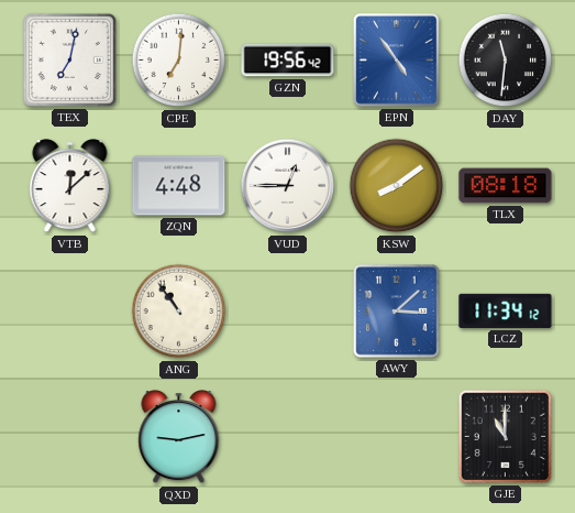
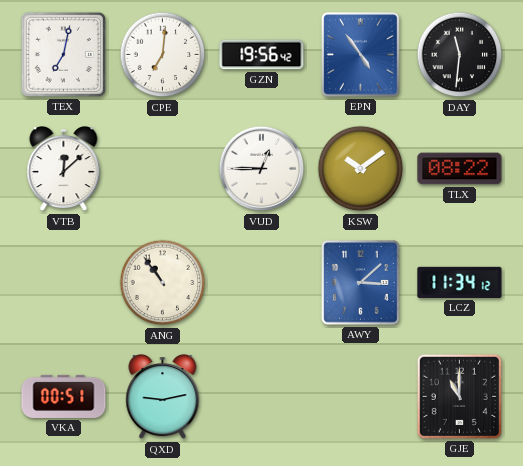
ZQN: 4:48 -> none (179, 186)
KSW: 8:09 -> 10:09 (361, 169)
TLX: 08:18 -> 08:22 (460, 169)
VKA: none -> 00:51 (64, 396)
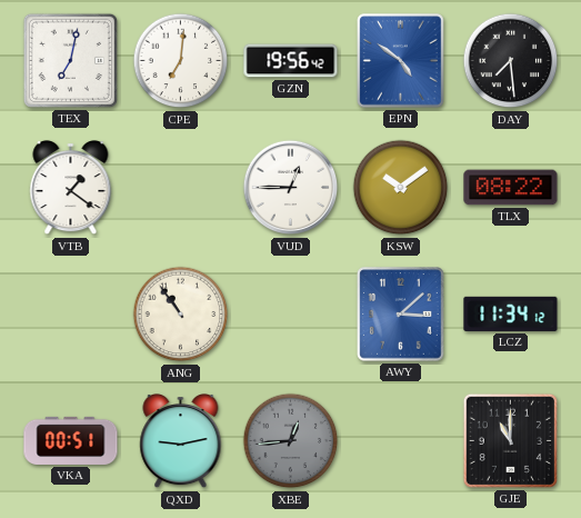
EPN: 4:54 -> 4:51 (401, 61)
DAY: 11:31 -> 7:29 (511, 61)
VTB: 12:08 -> 1:21 (71, 189)
XBE: none -> 12:44 (291, 441)
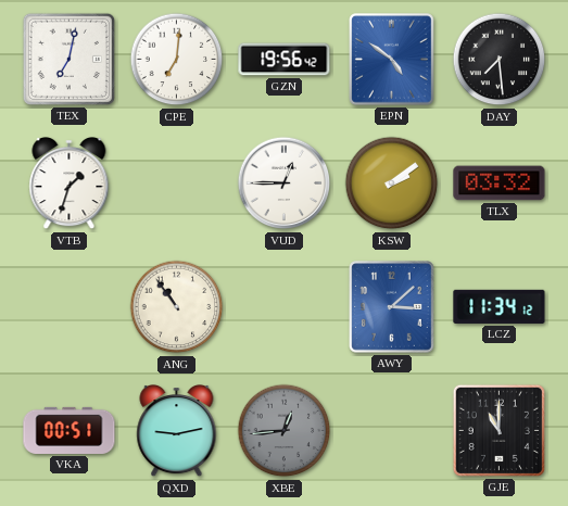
VTB: 1:21 -> 1:33 (70, 185)
KSW: 10:09 -> 2:09 (392, 184)
TLX: 08:22 -> 03:32 (500, 184)
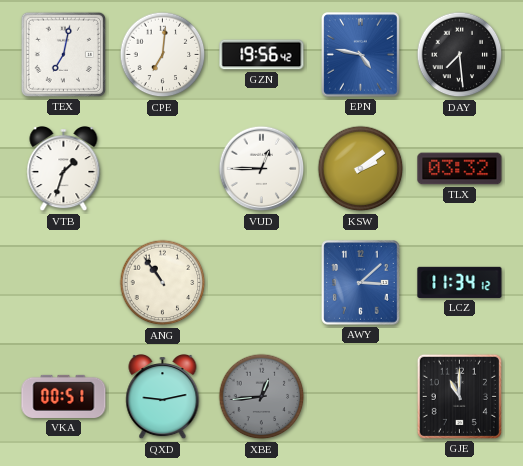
EPN: 4:51 -> 4:47 (361, 55)
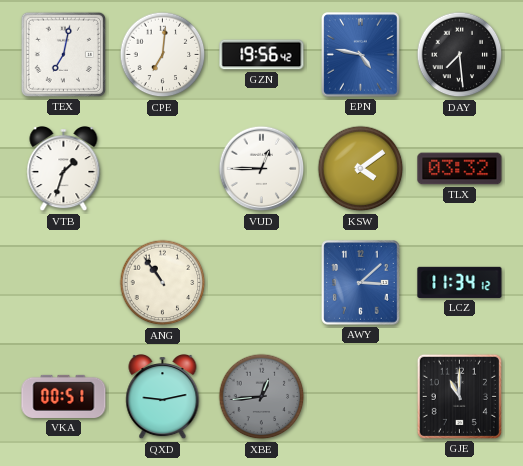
KSW: 2:09 -> 4:09 (361, 169)
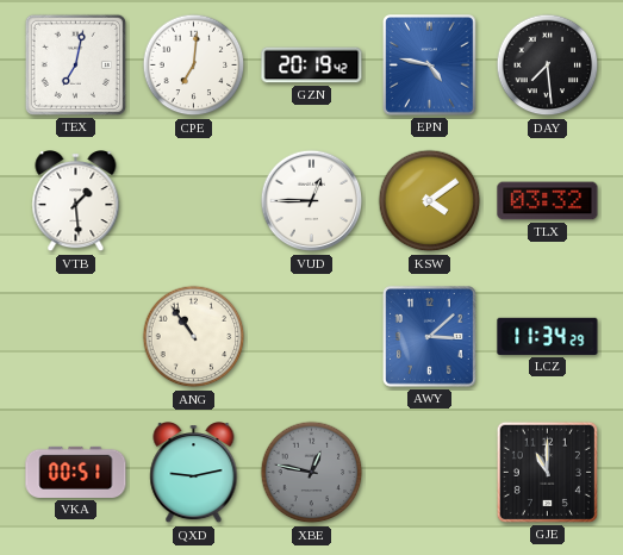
GZN: 19:56 -> 20:19 (312, 66)
VTB: 1:33 -> 1:29 (76, 202)
LCZ: 11:34:12 -> 11:34:29 (548, 336)
XBE: 12:44 -> 12:47 (312, 473)
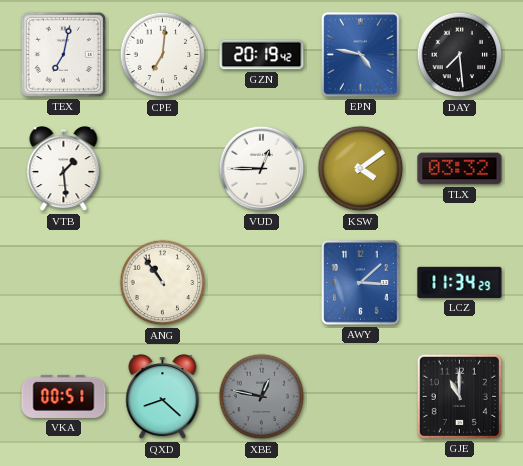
QXD: 9:13 -> 8:22 (163, 398)
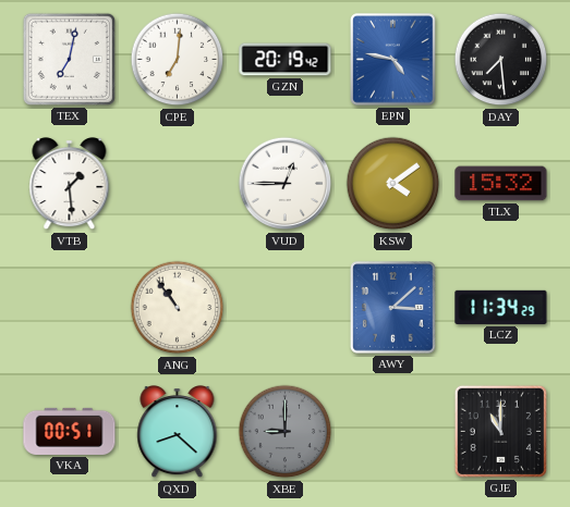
TLX: 03:32 -> 15:32 (501, 184)
XBE: 12:47 -> 9:00 (286, 432)
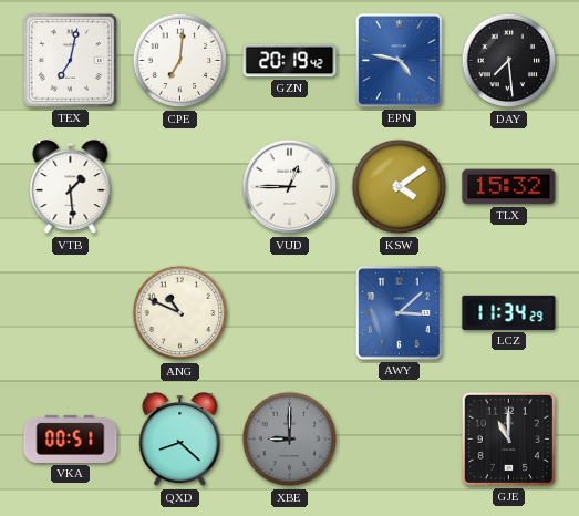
ANG: 10:54 -> 10:49 (180, 313)
